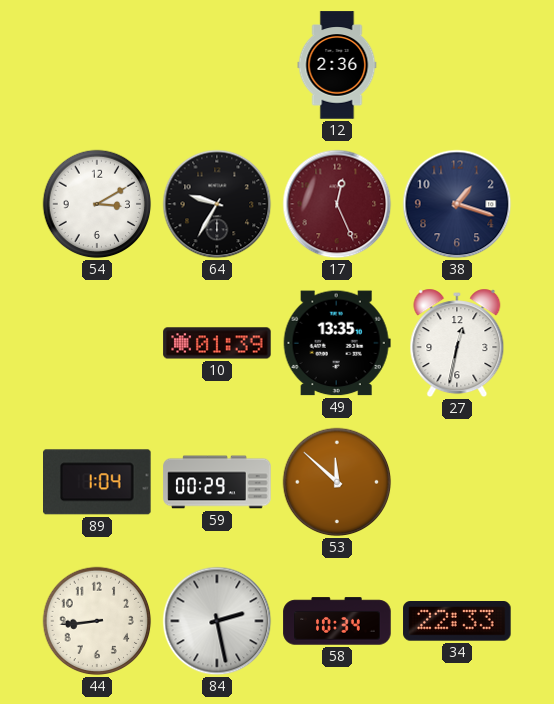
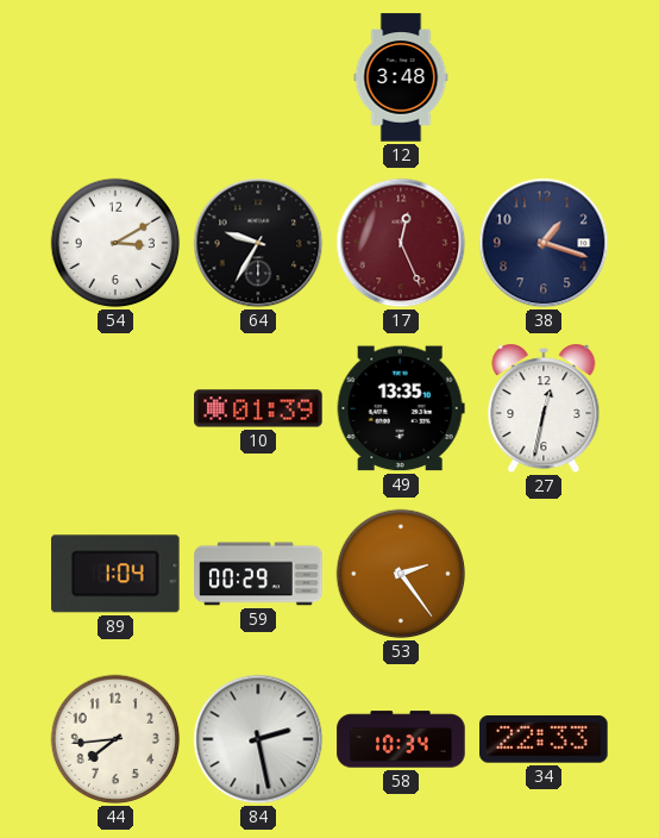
12: 2:36 -> 3:48 (401, 77)
53: 11:52 -> 2:24 (401, 574)
44: 8:44 -> 7:44 (115, 739)
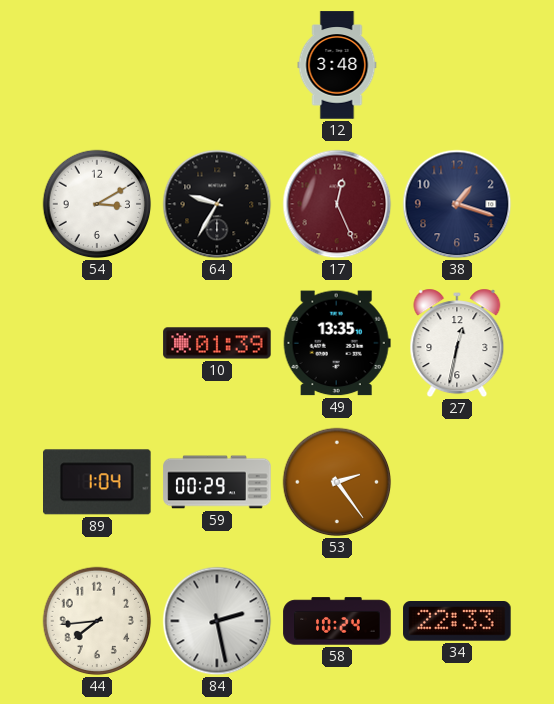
58: 10:34 -> 10:24 (337, 621)
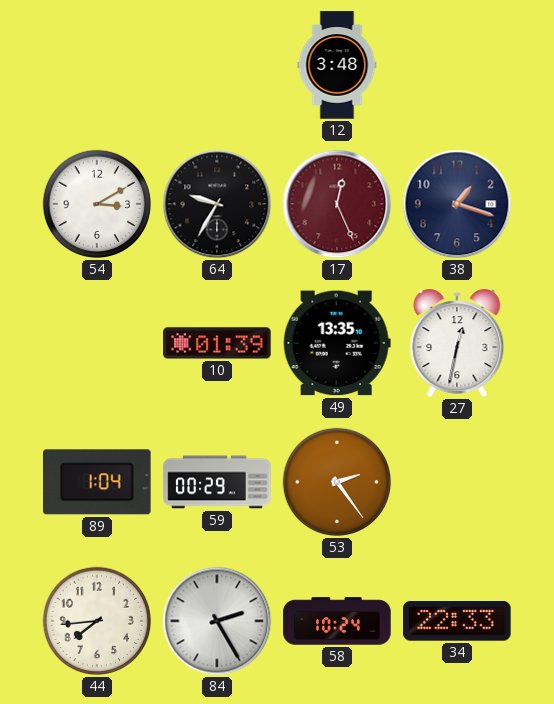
84: 2:28 -> 2:25 (217, 621)
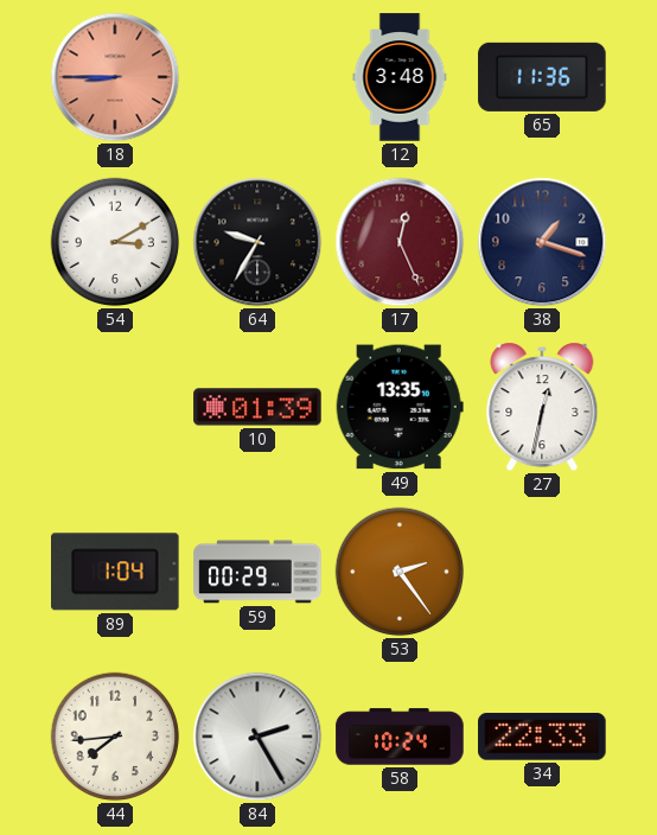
18: none -> 8:45 (115, 77)
65: none -> 11:36 (542, 77)
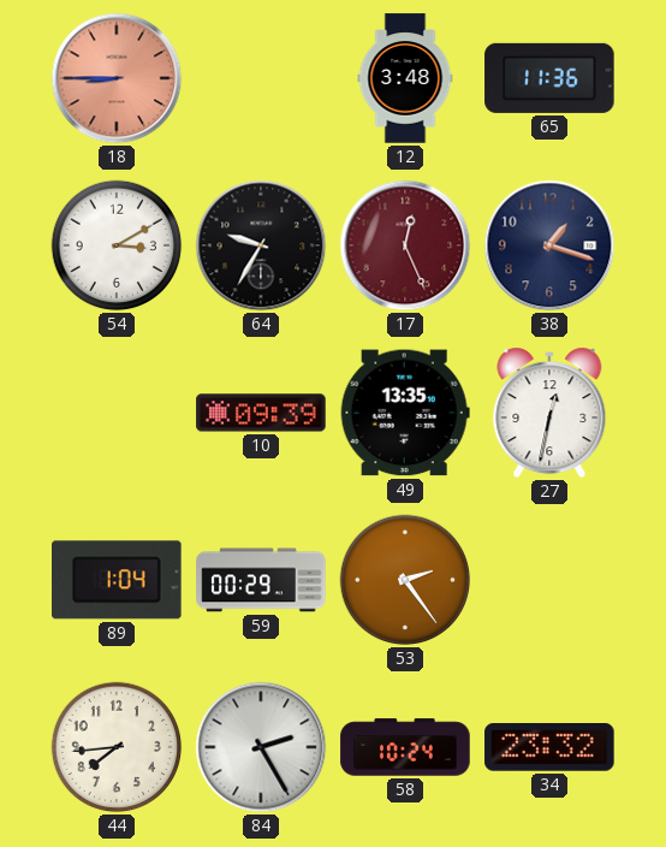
10: 01:39 -> 09:39 (261, 413)
34: 22:33 -> 23:32 (549, 748)
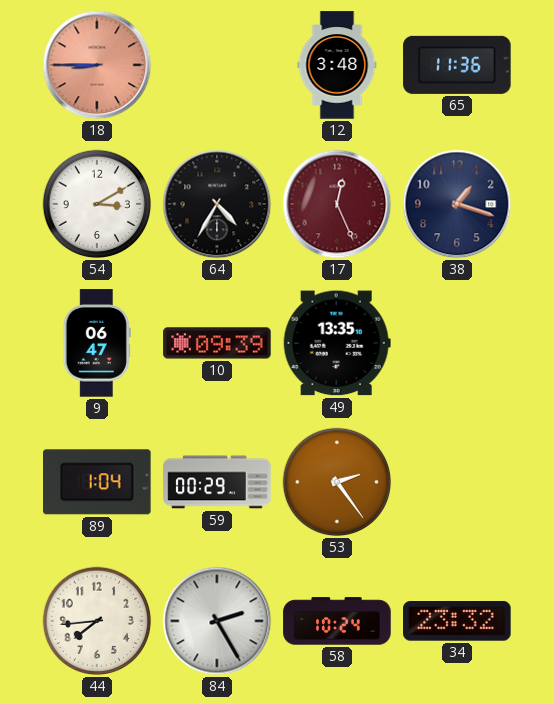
64: 9:35 -> 4:35 (217, 204)
9: none -> 06:47 (97, 343)
27: 12:32 -> none (549, 413)
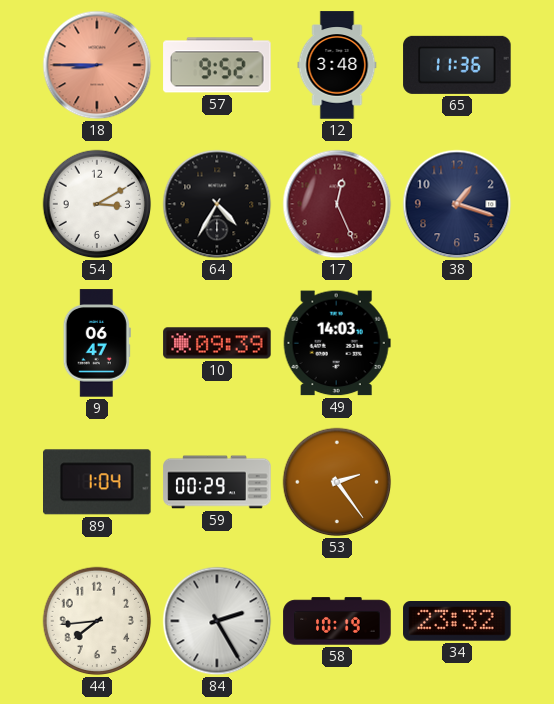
57: none -> 9:52 (217, 65)
49: 13:35 -> 14:03 (337, 343)
58: 10:24 -> 10:19 (337, 621)
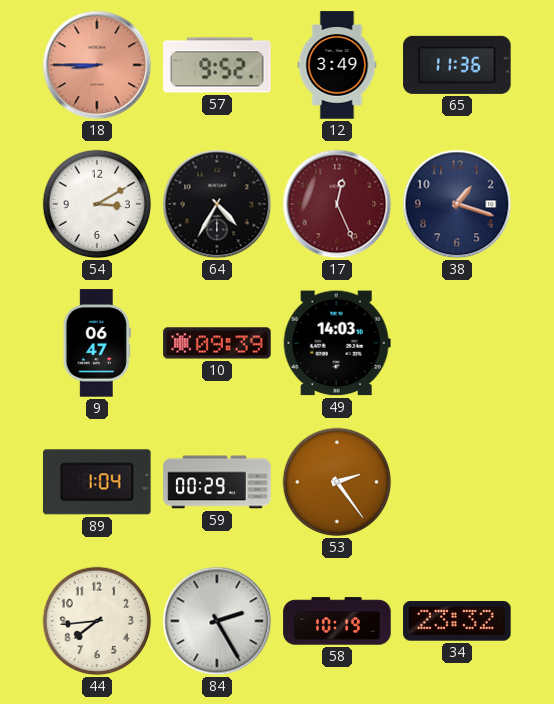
12: 3:48 -> 3:49 (337, 65)
